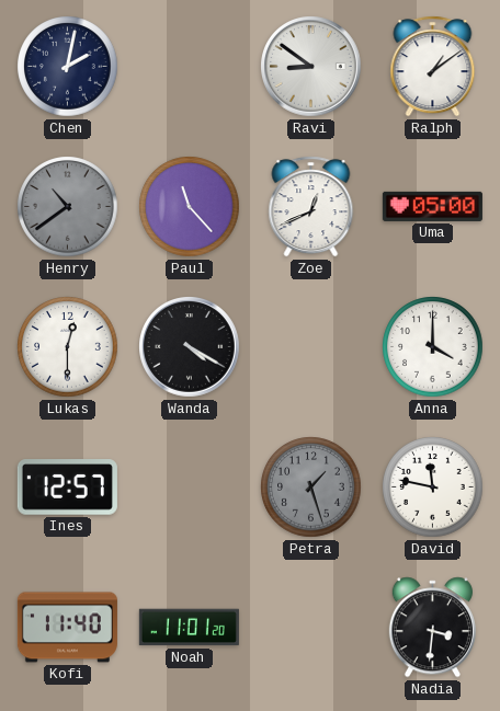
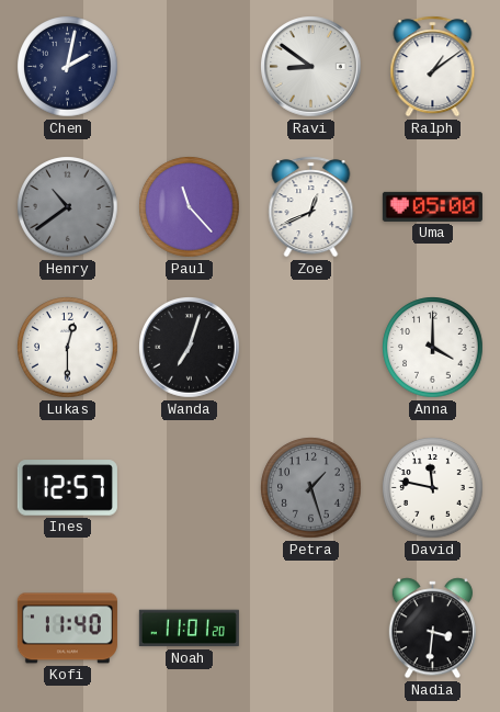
Wanda: 4:20 -> 7:03 (190, 348)
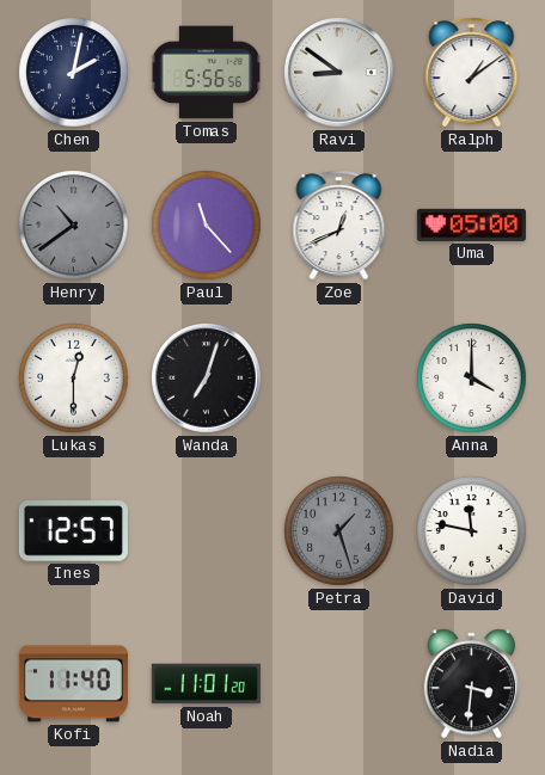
Tomas: none -> 5:56 (206, 73)
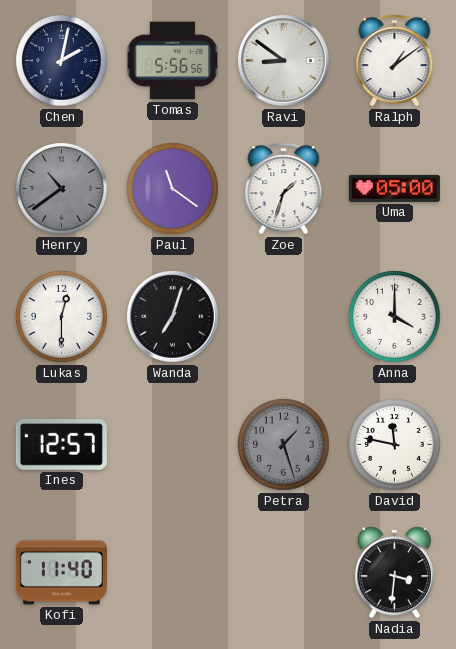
Paul: 11:23 -> 11:21 (173, 189)
Zoe: 12:41 -> 1:33 (284, 189)
Noah: 11:01 -> none (206, 684)
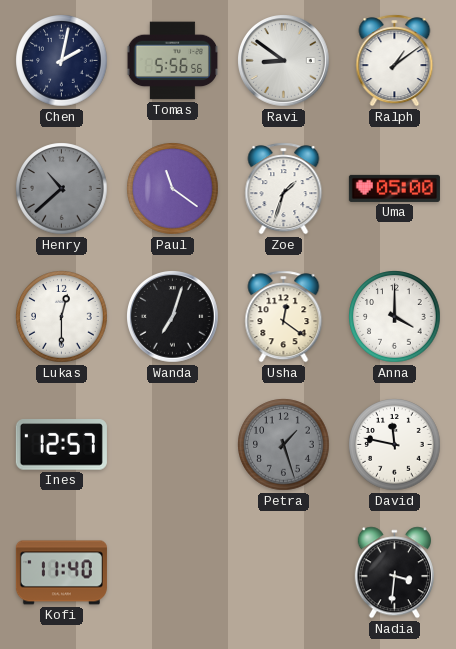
Henry: 10:39 -> 10:38 (62, 189)
Usha: none -> 12:21 (284, 317)
